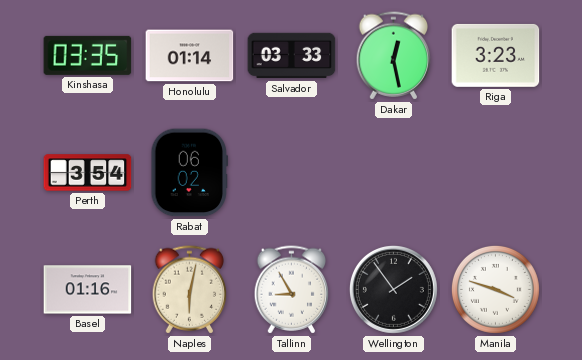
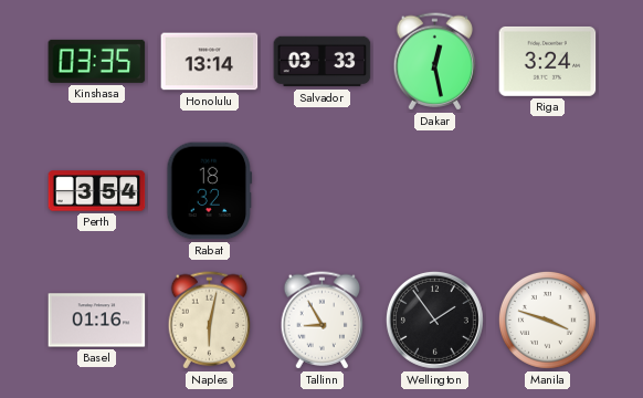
Honolulu: 01:14 -> 13:14 (210, 62)
Riga: 3:23 -> 3:24 (548, 61)
Rabat: 06:02 -> 18:32 (210, 191)
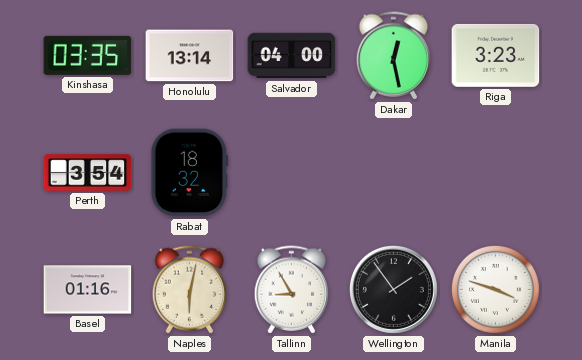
Salvador: 03:33 -> 04:00 (292, 56)
Riga: 3:24 -> 3:23 (496, 55)
